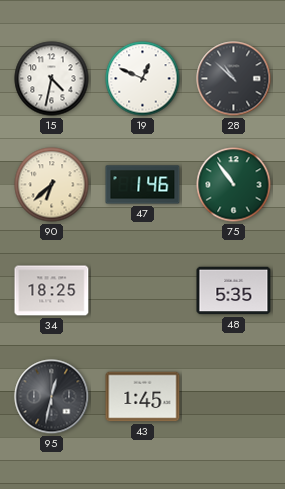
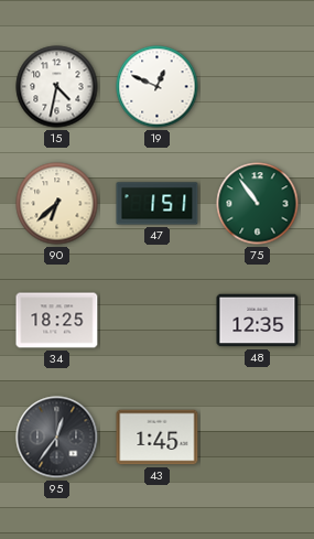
28: 10:52 -> none (234, 79)
47: 1:46 -> 1:51 (158, 204)
48: 5:35 -> 12:35 (258, 321)
95: 12:32 -> 12:36 (57, 438)
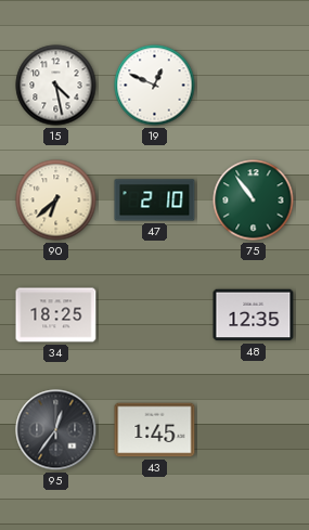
15: 4:32 -> 4:28 (56, 86)
47: 1:51 -> 2:10 (155, 201)
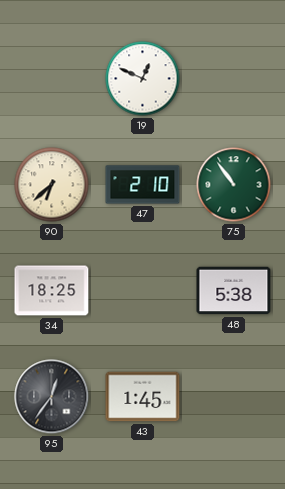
15: 4:28 -> none (56, 86)
48: 12:35 -> 5:38 (234, 291)
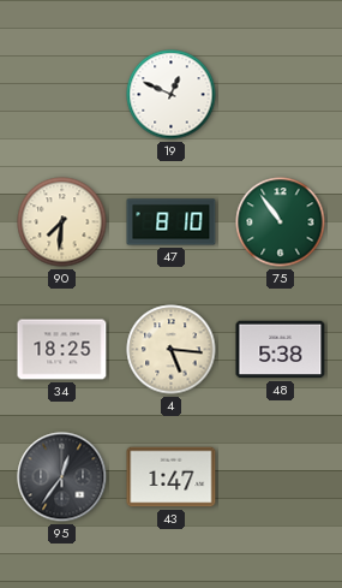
90: 6:38 -> 7:31 (62, 222)
47: 2:10 -> 8:10 (172, 222)
4: none -> 5:16 (172, 350)
43: 1:45 -> 1:47 (172, 477)
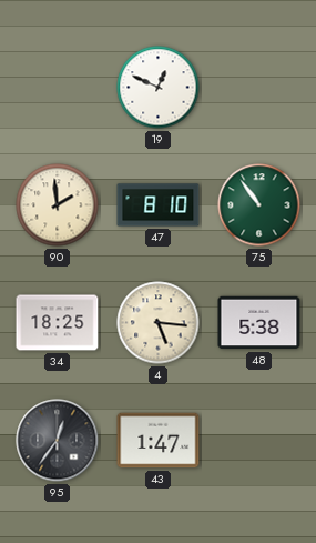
90: 7:31 -> 1:59 (58, 205)
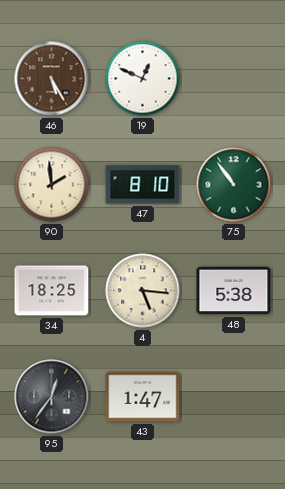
46: none -> 5:25 (52, 79)
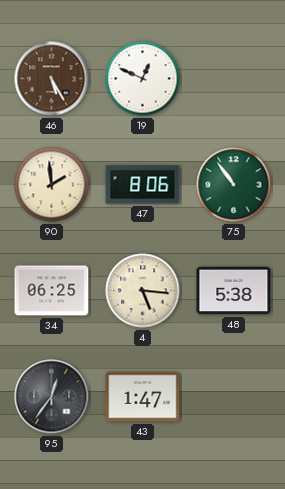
47: 8:10 -> 8:06 (143, 185)
34: 18:25 -> 06:25 (52, 291)
